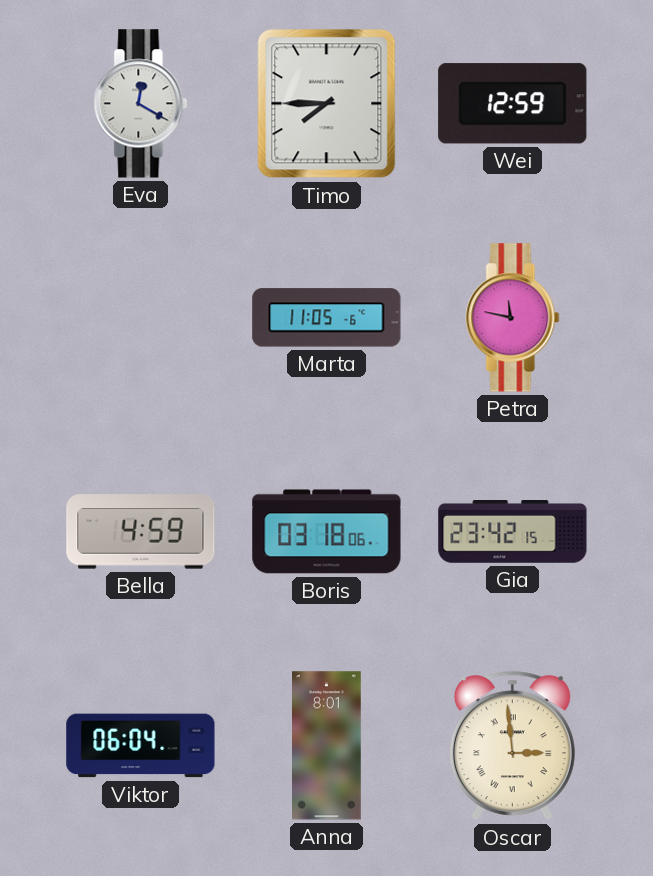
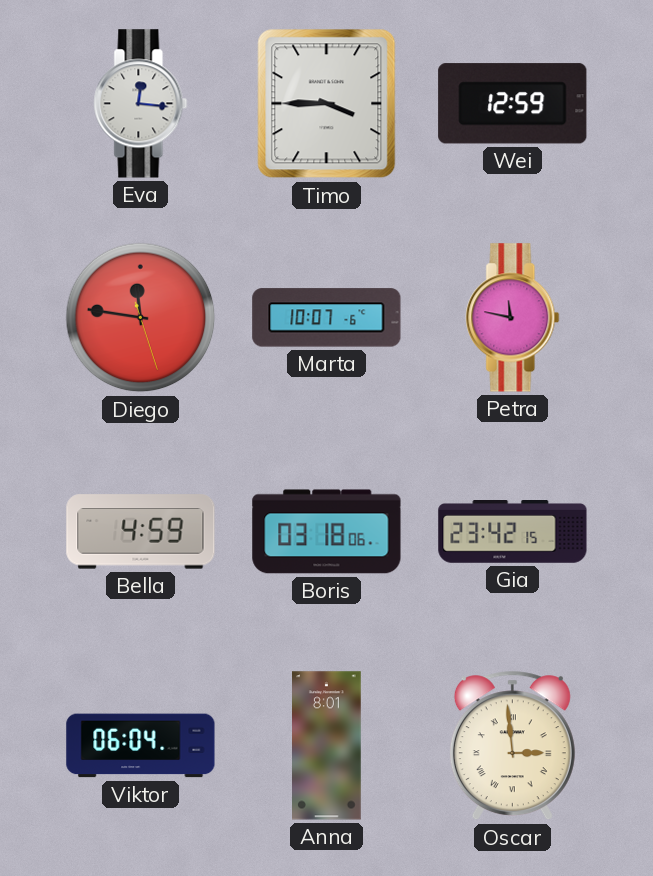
Eva: 12:20 -> 12:16 (141, 104)
Timo: 7:45 -> 3:45 (327, 104)
Diego: none -> 11:46 (141, 318)
Marta: 11:05 -> 10:07 (327, 318)
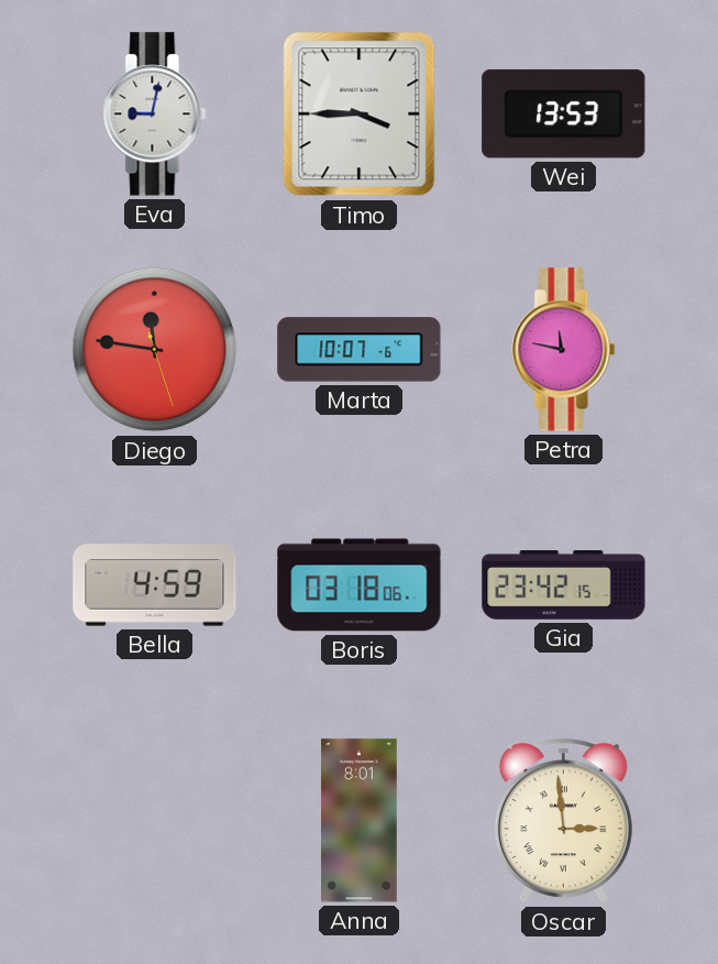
Eva: 12:16 -> 9:02 (155, 114)
Wei: 12:59 -> 13:53 (564, 114)
Viktor: 06:04 -> none (141, 746)
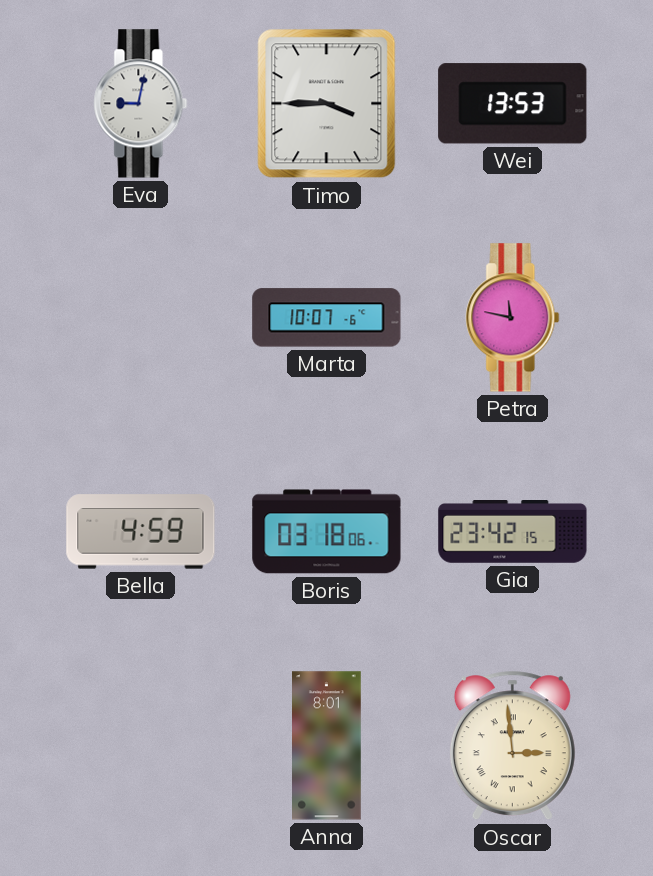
Diego: 11:46 -> none (155, 350)
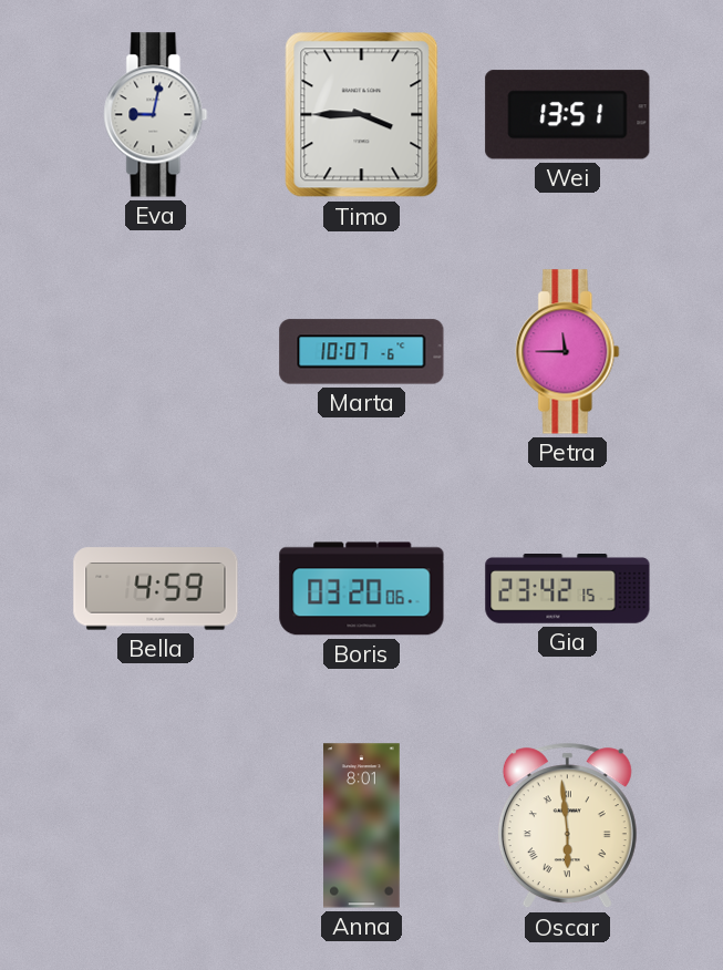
Wei: 13:53 -> 13:51 (568, 115)
Petra: 11:47 -> 11:45 (568, 352)
Boris: 03:18 -> 03:20 (362, 589)
Oscar: 2:59 -> 5:59 (567, 826)
